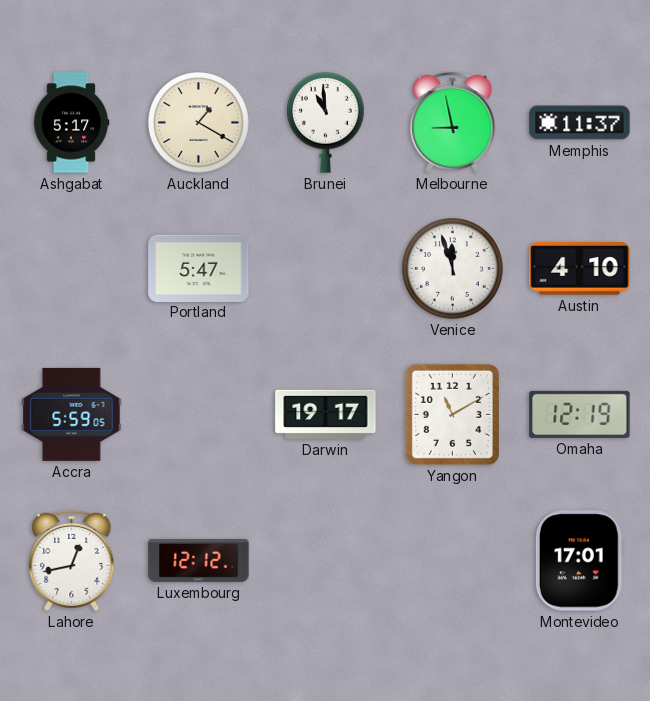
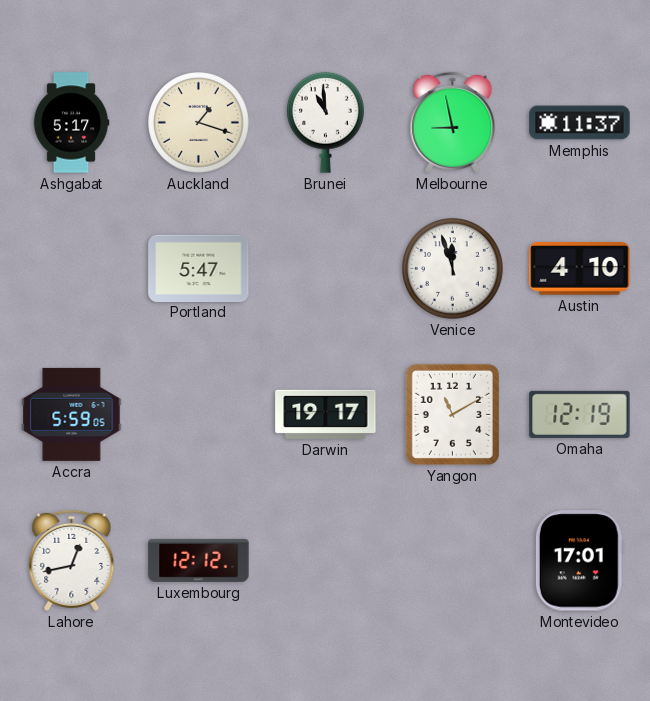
Auckland: 1:20 -> 1:18 (199, 123)
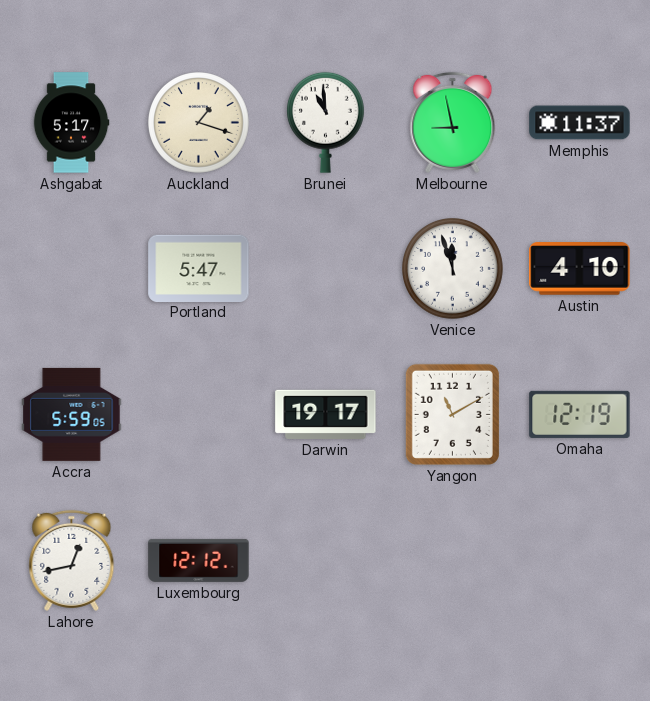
Montevideo: 17:01 -> none (579, 561)
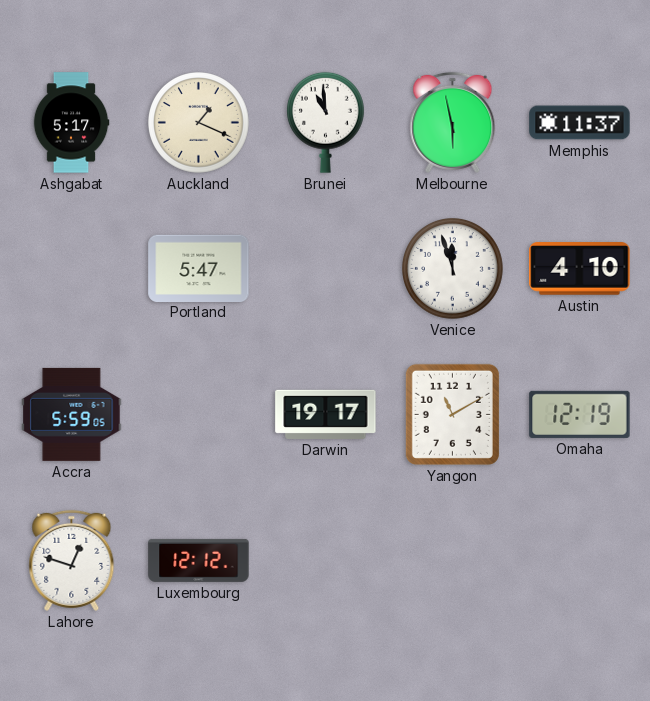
Auckland: 1:18 -> 1:19 (199, 123)
Melbourne: 8:58 -> 5:58 (453, 122)
Lahore: 12:43 -> 12:48 (72, 560)
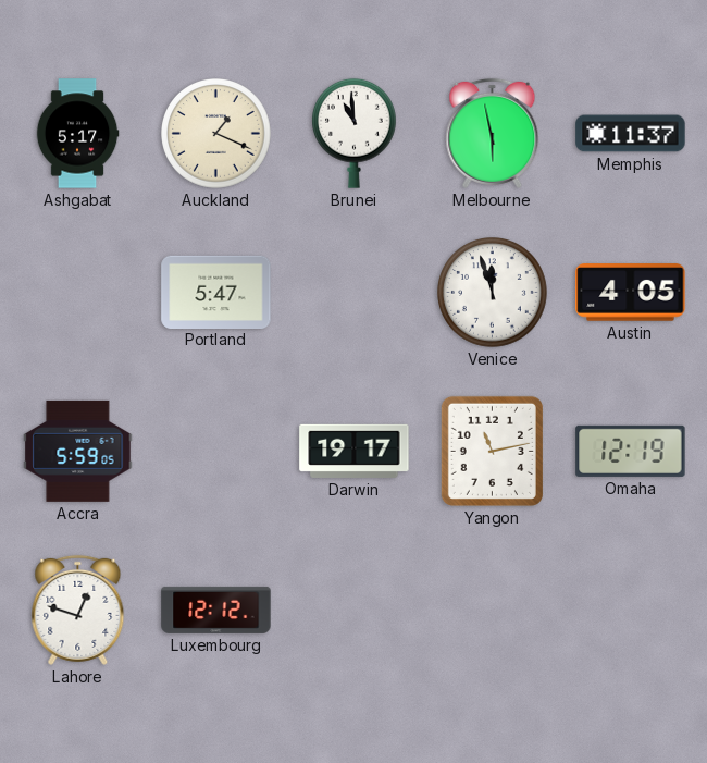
Austin: 4:10 -> 4:05 (631, 293)
Yangon: 11:10 -> 11:13 (492, 451)
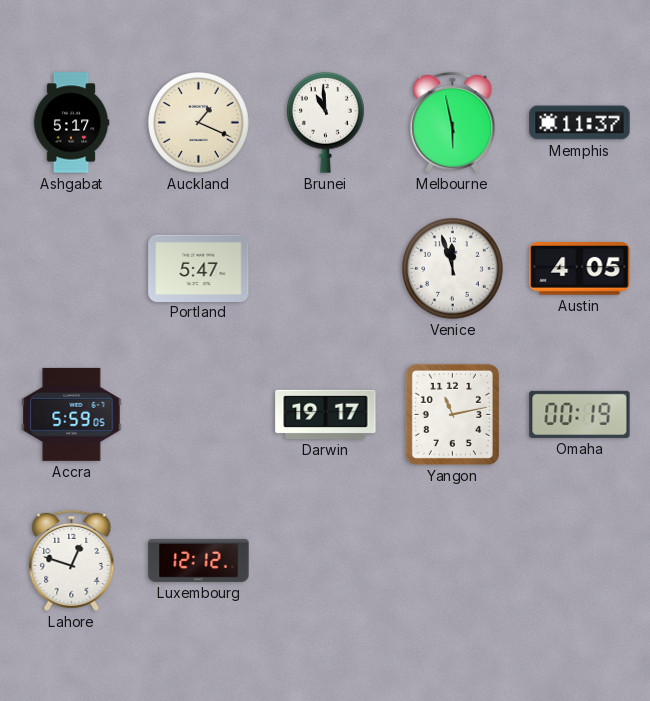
Omaha: 12:19 -> 00:19 (580, 414)
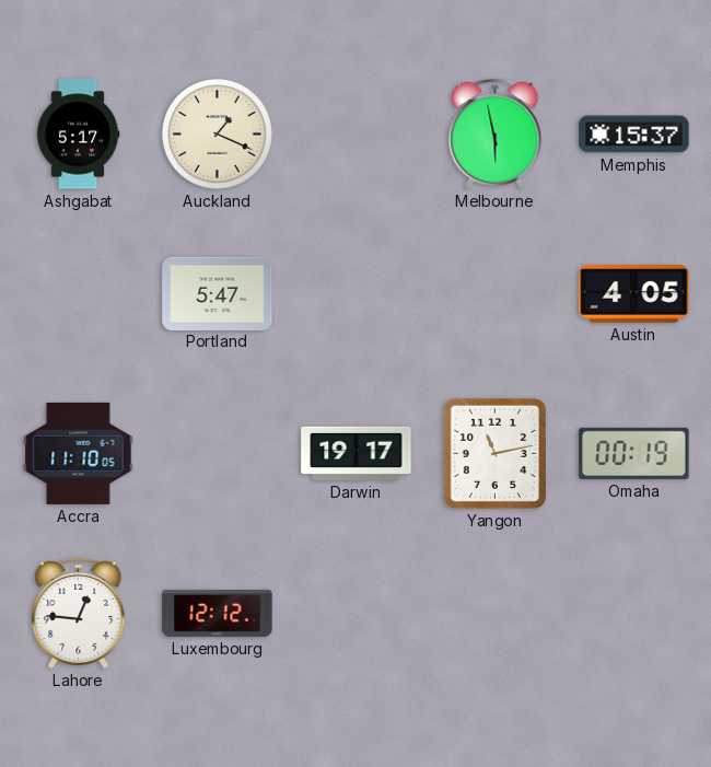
Brunei: 10:59 -> none (326, 122)
Memphis: 11:37 -> 15:37 (634, 135)
Venice: 11:57 -> none (453, 269)
Accra: 5:59 -> 11:10 (79, 453)
Lahore: 12:48 -> 12:46 (79, 613)
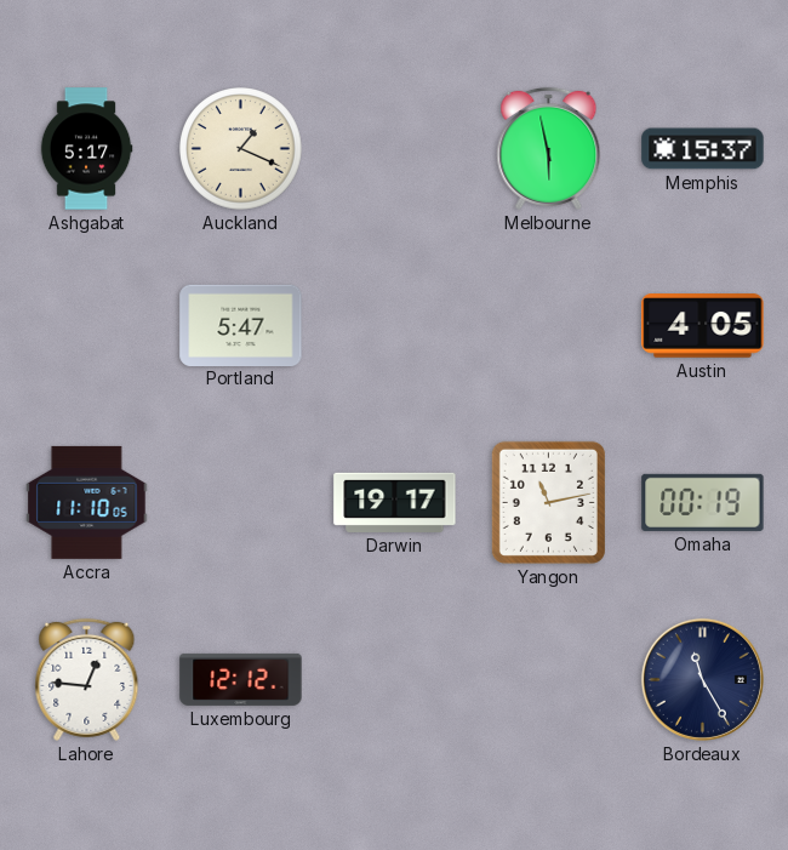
Bordeaux: none -> 11:25 (702, 679)
